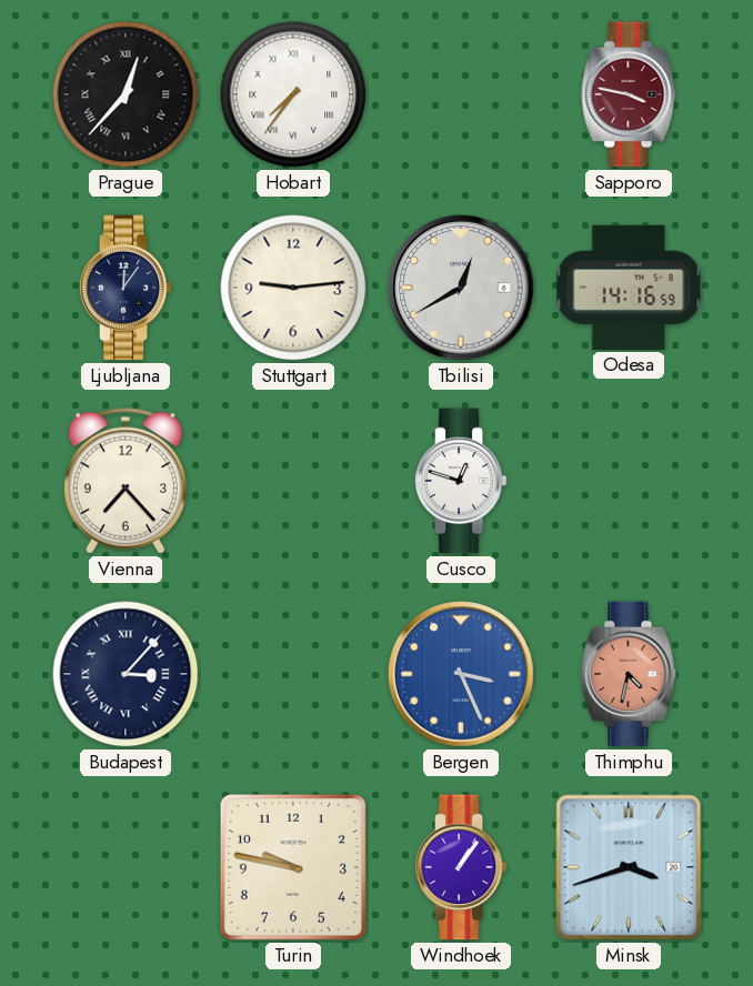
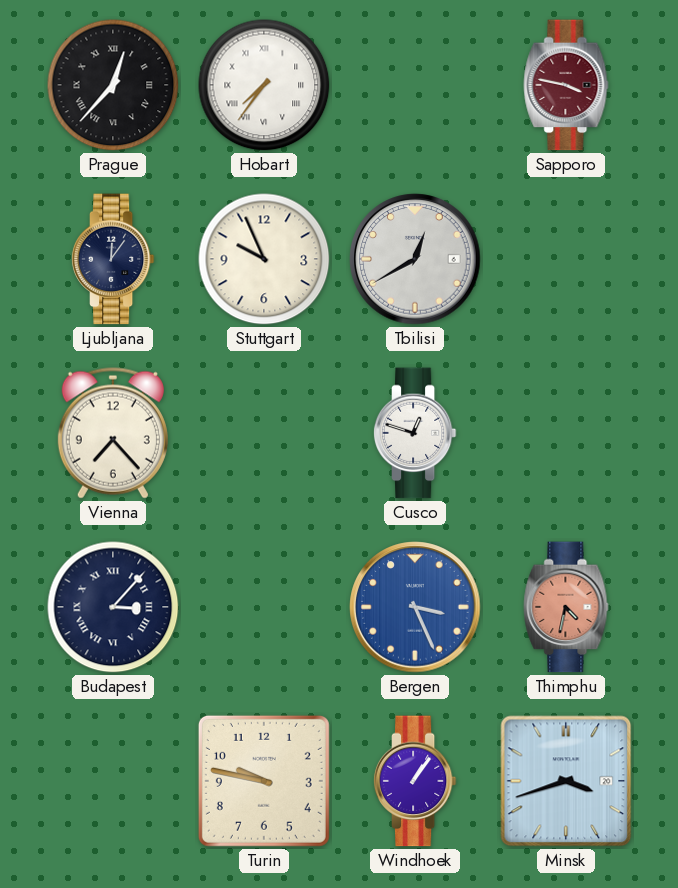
Stuttgart: 9:14 -> 9:56 (264, 259)
Odesa: 14:16 -> none (629, 288)
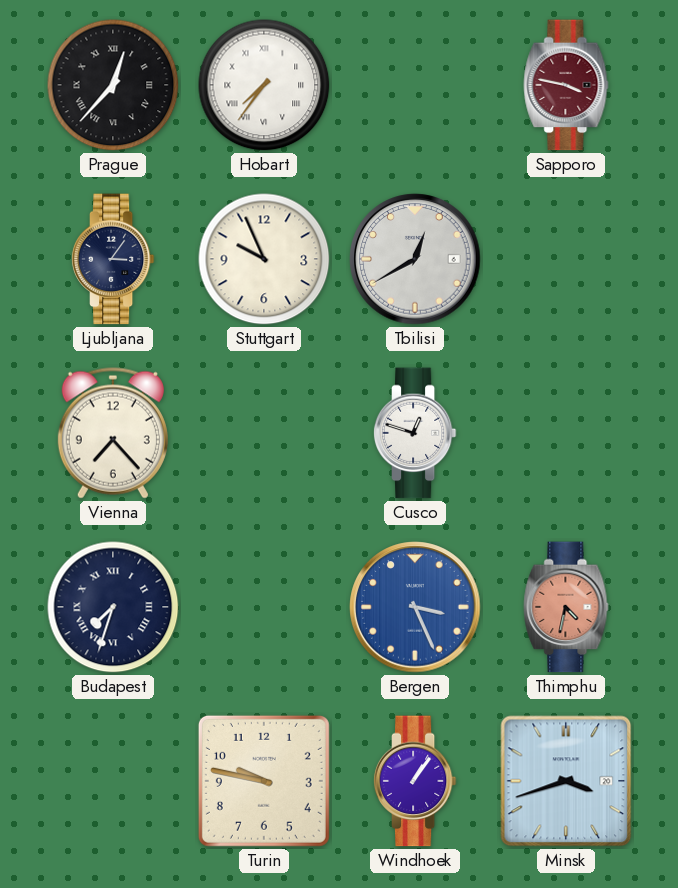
Ljubljana: 12:06 -> 3:06 (113, 259)
Budapest: 3:07 -> 7:33 (113, 607)
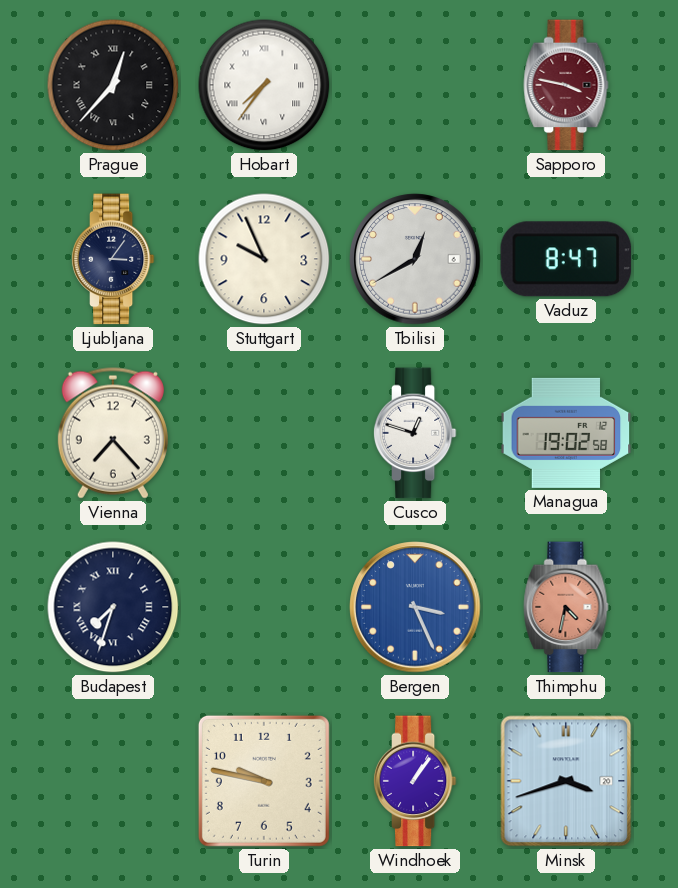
Vaduz: none -> 8:47 (566, 259)
Managua: none -> 19:02 (566, 433)
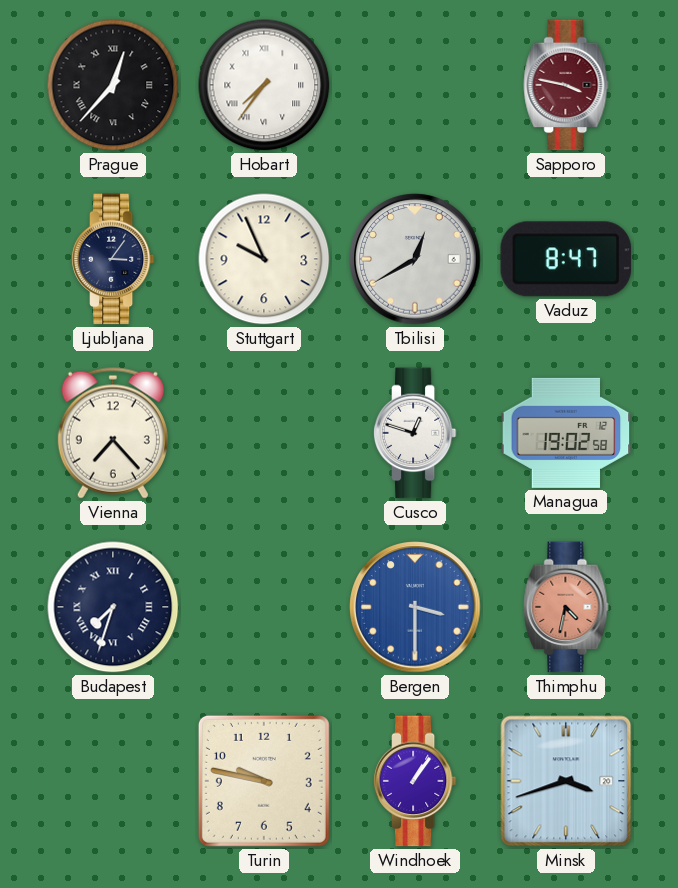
Bergen: 3:26 -> 3:30 (415, 607)
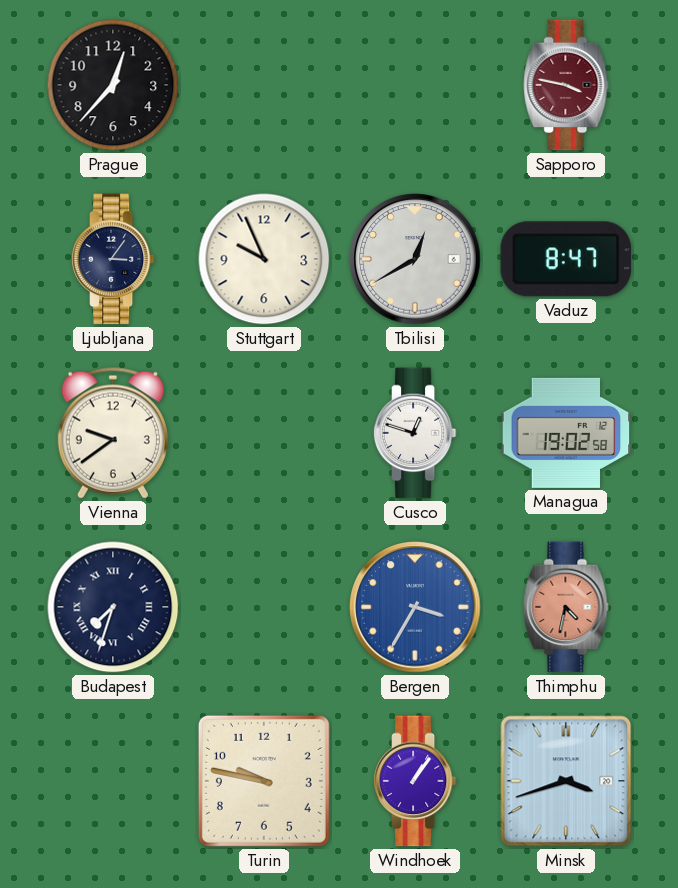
Prague numerals: Roman -> Arabic (113, 85)
Hobart: 7:36 -> none (264, 85)
Vienna: 7:23 -> 9:39 (113, 433)
Bergen: 3:30 -> 3:35 (415, 607)
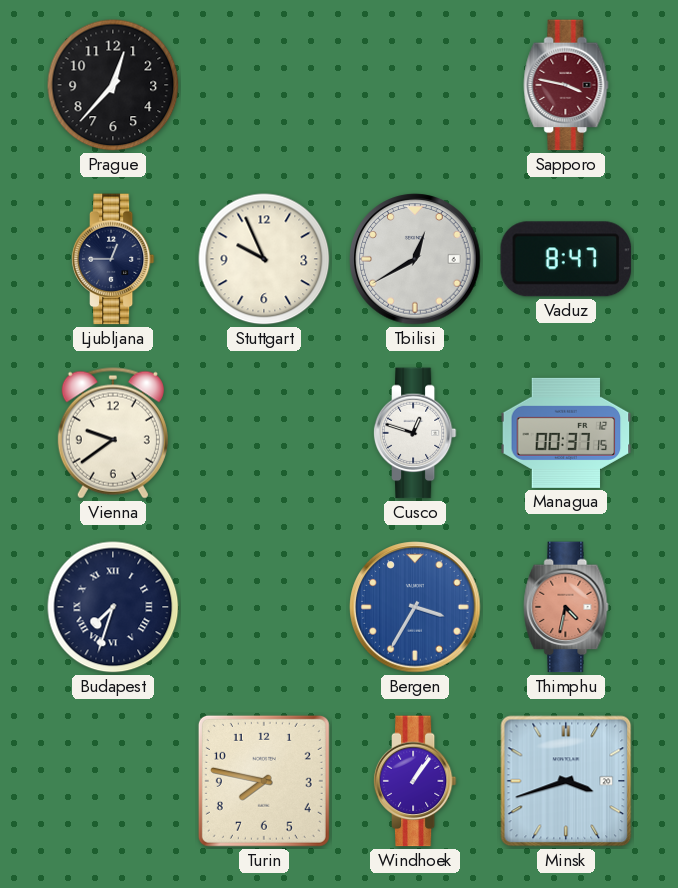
Ljubljana: 3:06 -> 12:45 (113, 259)
Managua: 19:02 -> 00:37 (566, 433)
Turin: 9:47 -> 7:47 (264, 781)
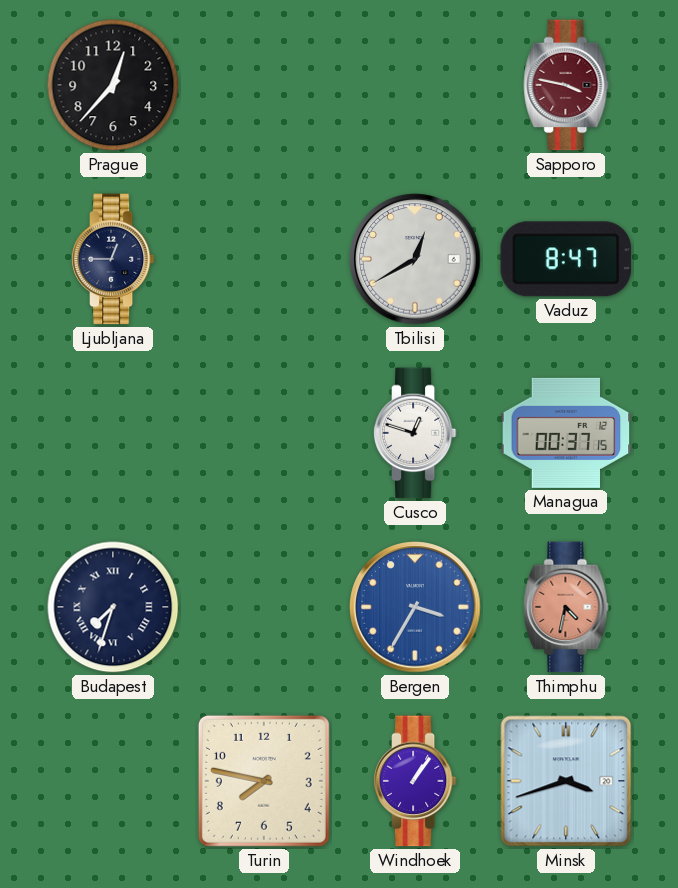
Stuttgart: 9:56 -> none (264, 259)
Vienna: 9:39 -> none (113, 433)
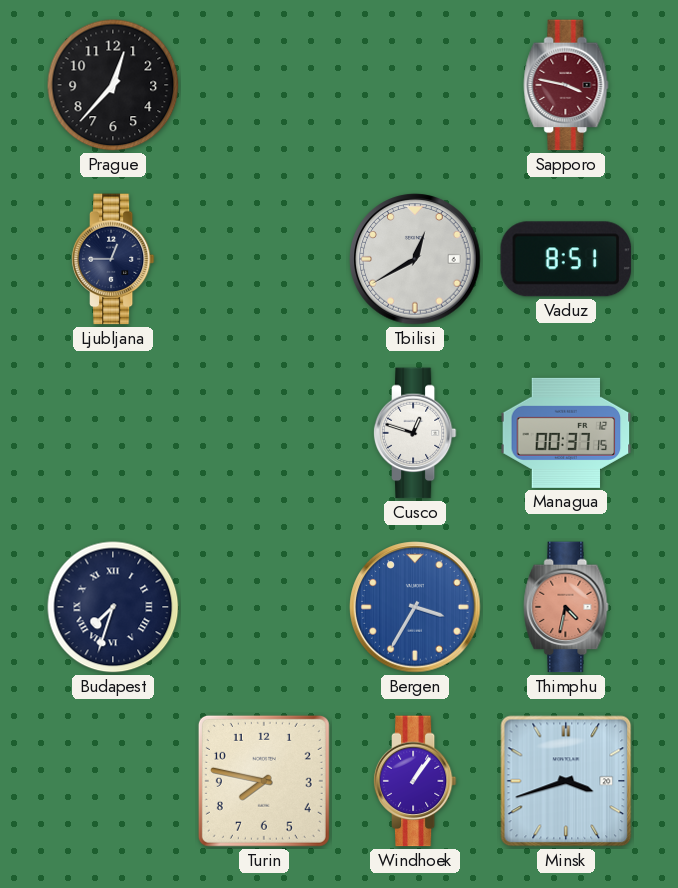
Vaduz: 8:47 -> 8:51 (566, 259)
